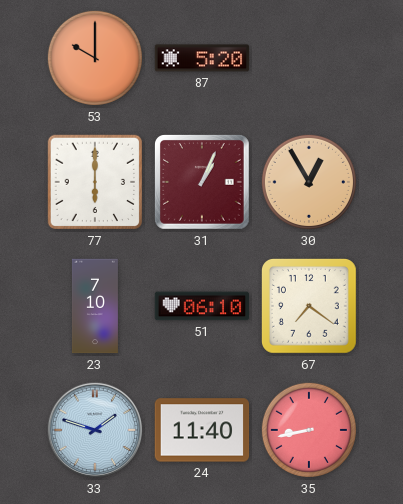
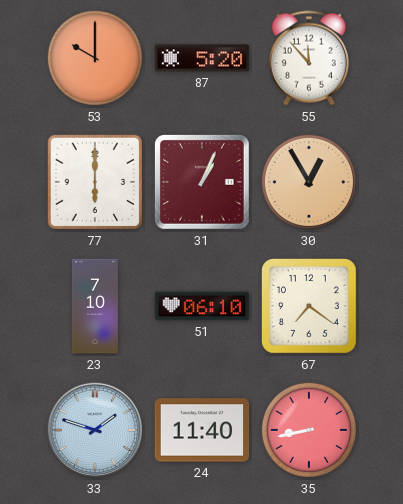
55: none -> 11:53 (309, 58)
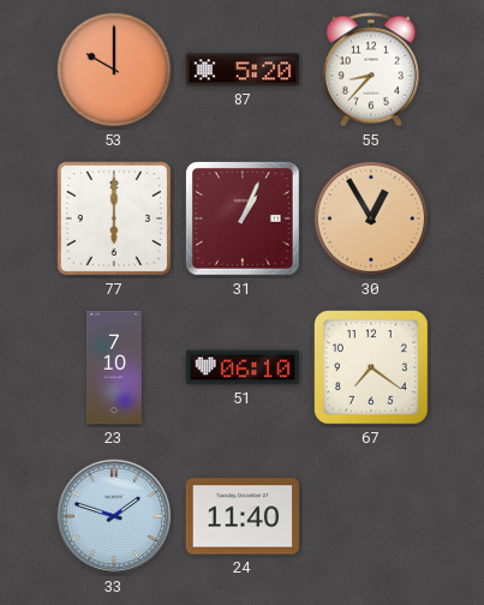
55: 11:53 -> 8:37 (371, 70)
35: 8:43 -> none (309, 430)
